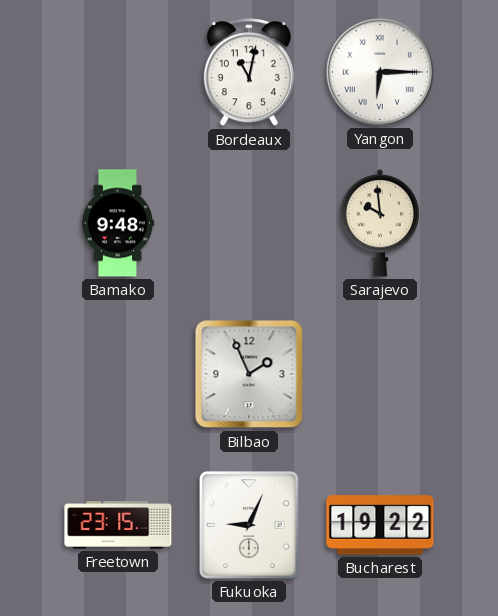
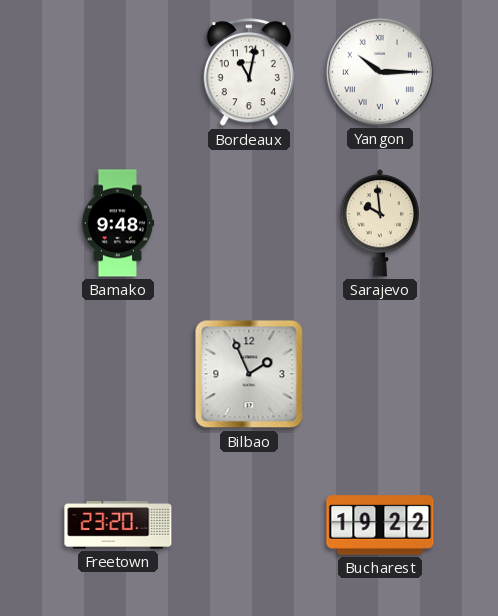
Yangon: 6:15 -> 10:15 (380, 72)
Freetown: 23:15 -> 23:20 (118, 525)
Fukuoka: 9:04 -> none (250, 526)
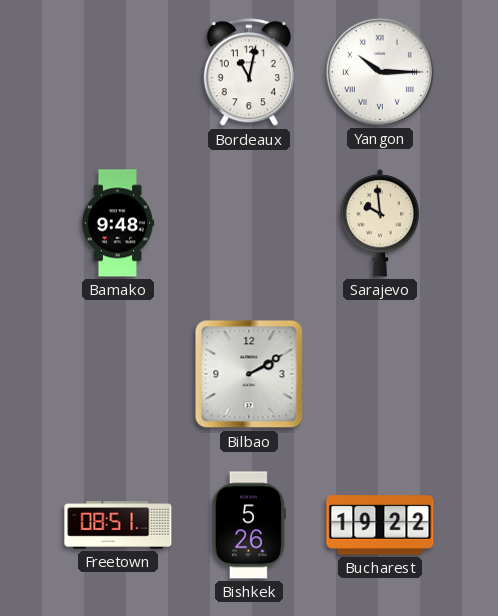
Bilbao: 1:56 -> 2:10 (249, 374)
Freetown: 23:20 -> 08:51 (118, 525)
Bishkek: none -> 5:26 (249, 525)
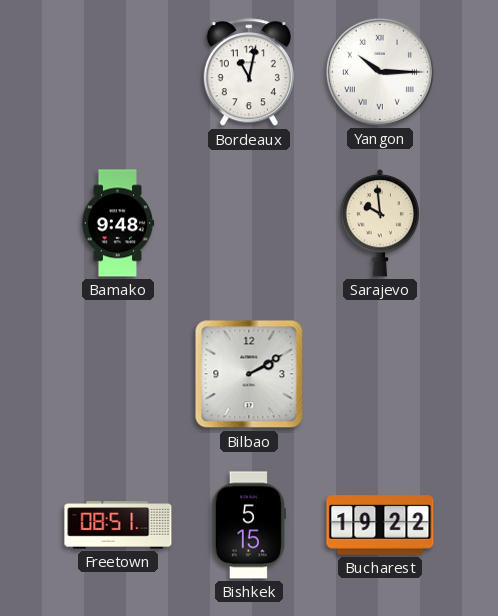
Bishkek: 5:26 -> 5:15 (249, 525)
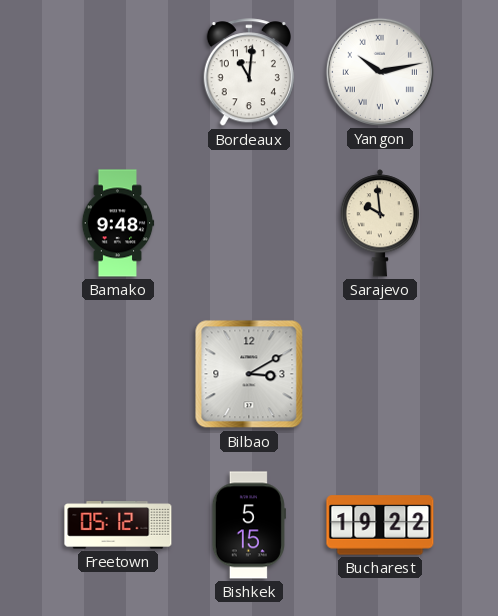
Bordeaux: 11:02 -> 11:01 (249, 73)
Yangon: 10:15 -> 10:13 (380, 72)
Bilbao: 2:10 -> 3:10 (249, 374)
Freetown: 08:51 -> 05:12 (118, 525)
